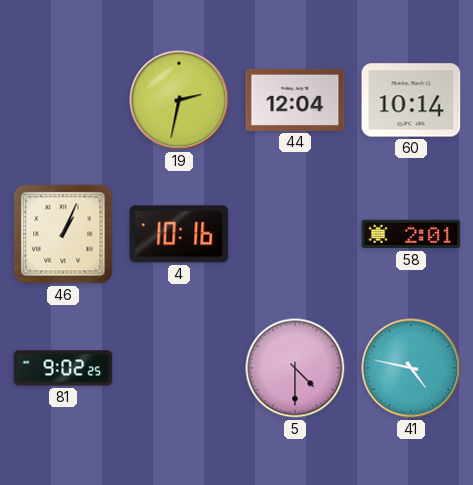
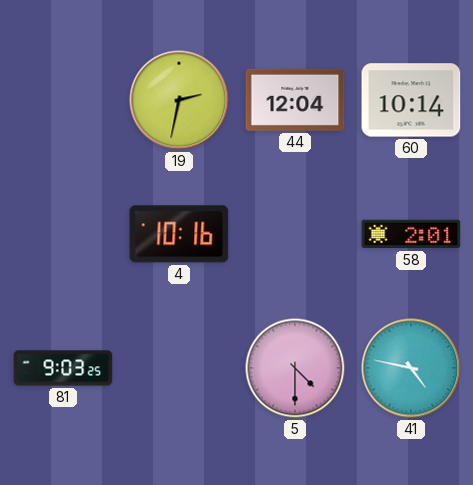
46: 1:04 -> none (63, 234)
81: 9:02 -> 9:03 (63, 368)
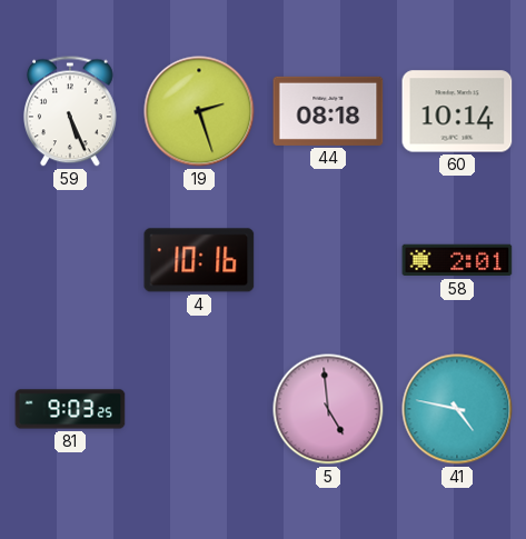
59: none -> 5:26 (71, 111)
19: 2:32 -> 2:27 (199, 111)
44: 12:04 -> 08:18 (328, 111)
5: 4:30 -> 4:59 (328, 409)
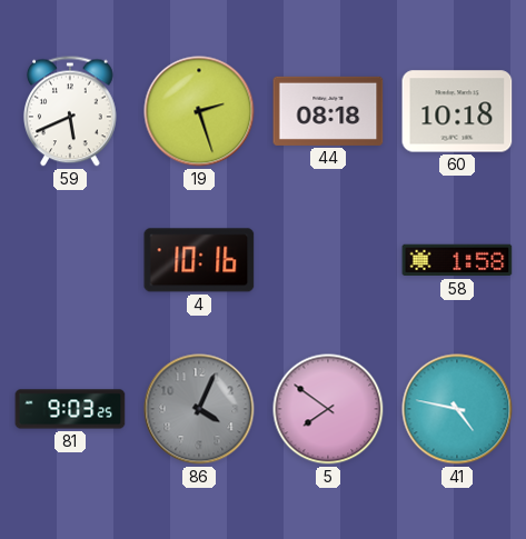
59: 5:26 -> 5:41 (71, 111)
60: 10:14 -> 10:18 (457, 111)
58: 2:01 -> 1:58 (457, 260)
86: none -> 4:04 (199, 409)
5: 4:59 -> 7:51 (328, 409)
